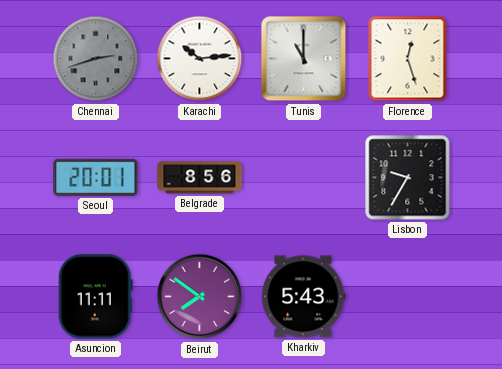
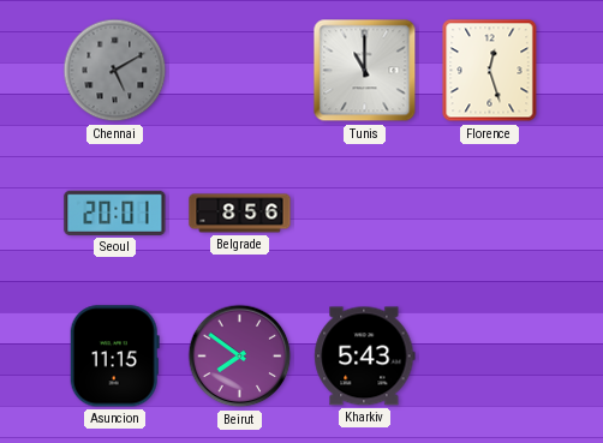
Chennai: 2:42 -> 5:10 (115, 71)
Karachi: 10:14 -> none (200, 59)
Lisbon: 9:35 -> none (408, 178)
Asuncion: 11:11 -> 11:15 (114, 357)
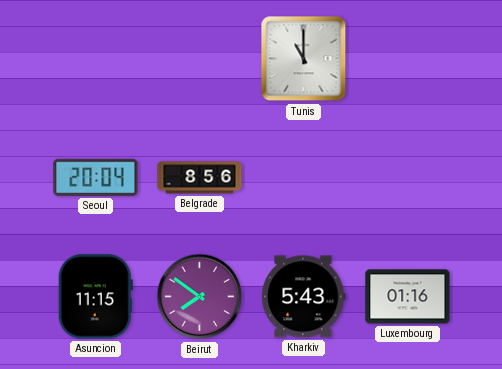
Chennai: 5:10 -> none (115, 71)
Florence: 12:27 -> none (490, 71)
Seoul: 20:01 -> 20:04 (96, 177)
Luxembourg: none -> 01:16 (408, 297)
